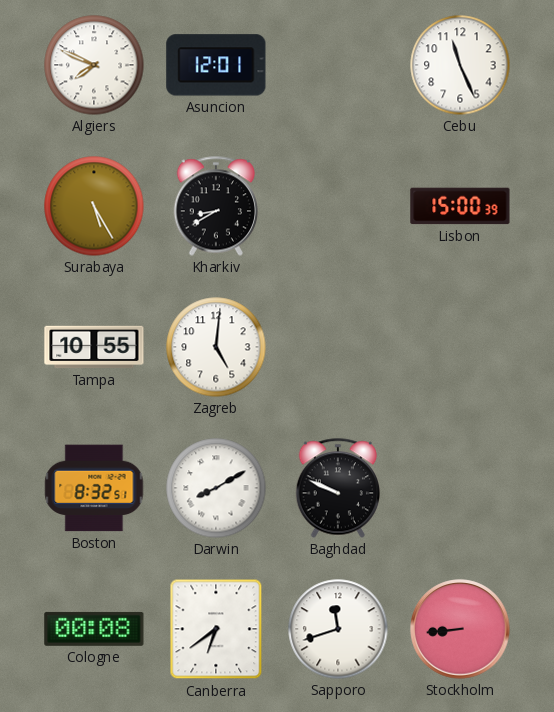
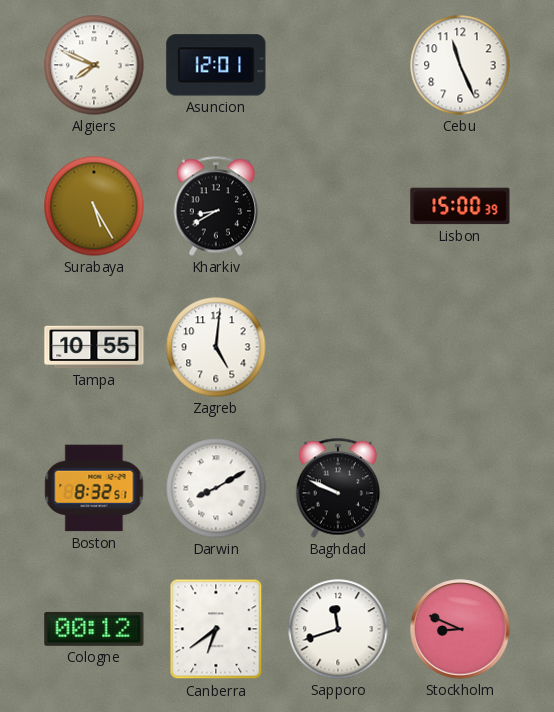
Cologne: 00:08 -> 00:12 (94, 629)
Stockholm: 8:44 -> 8:49 (460, 629)
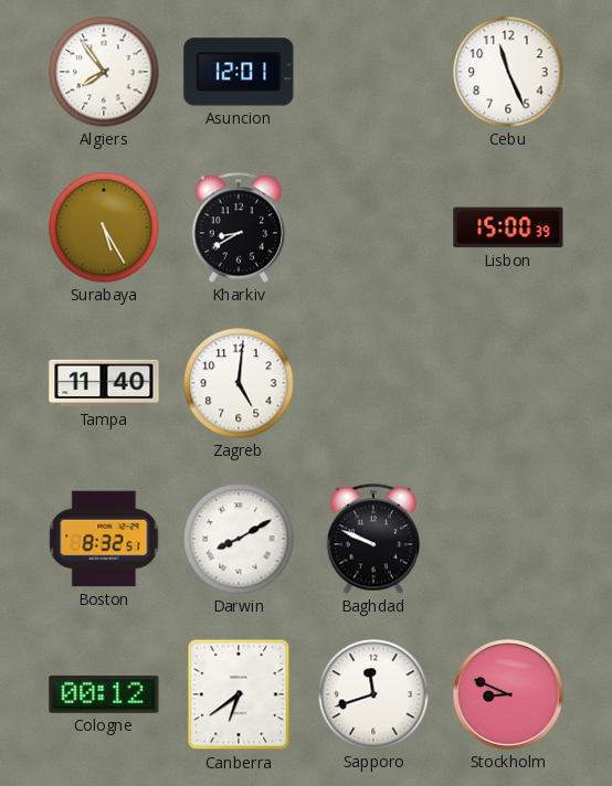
Algiers: 7:49 -> 7:54 (104, 72)
Tampa: 10:55 -> 11:40 (104, 383)
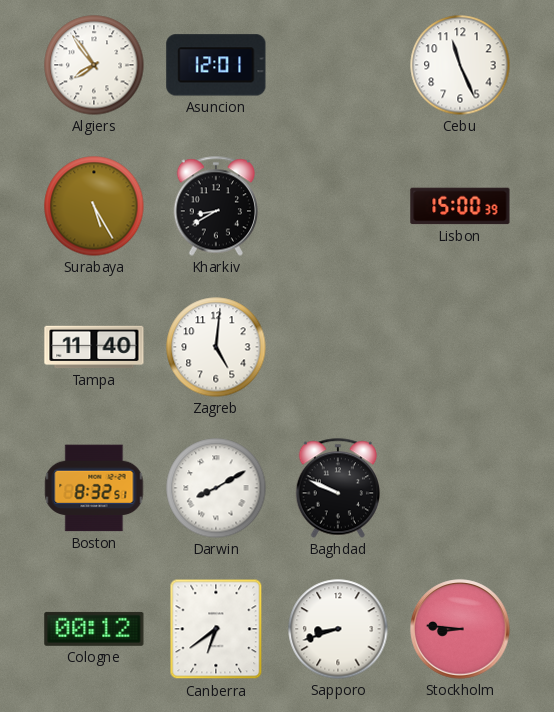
Sapporo: 11:42 -> 8:42 (338, 629)
Stockholm: 8:49 -> 8:46 (460, 629)
